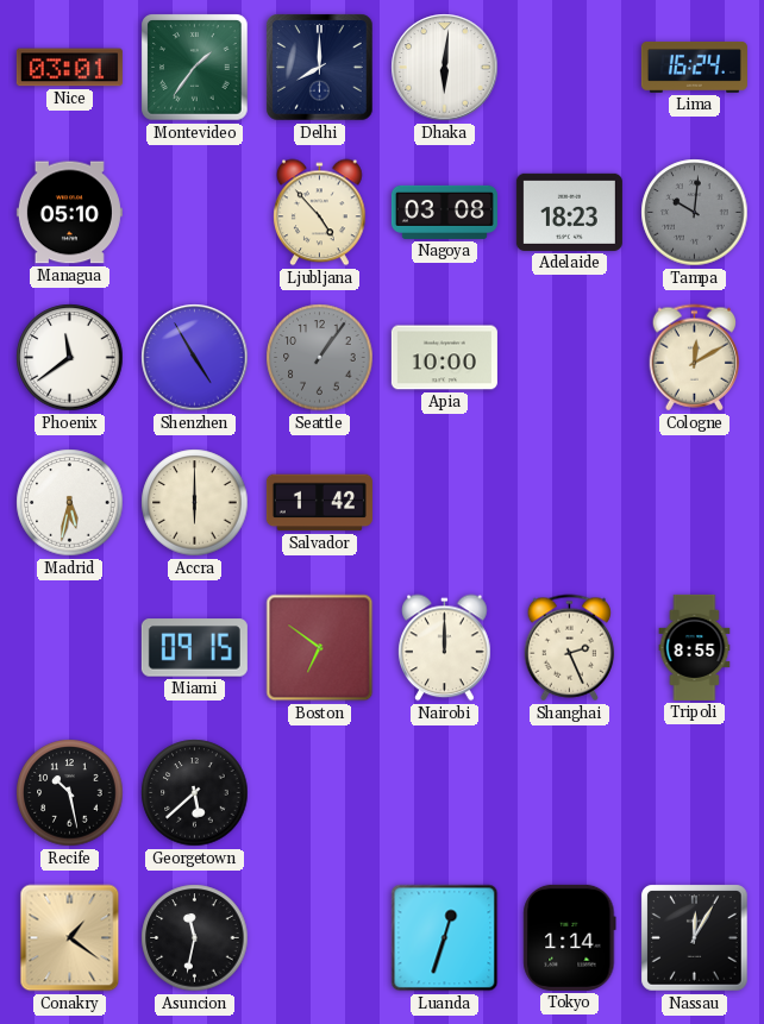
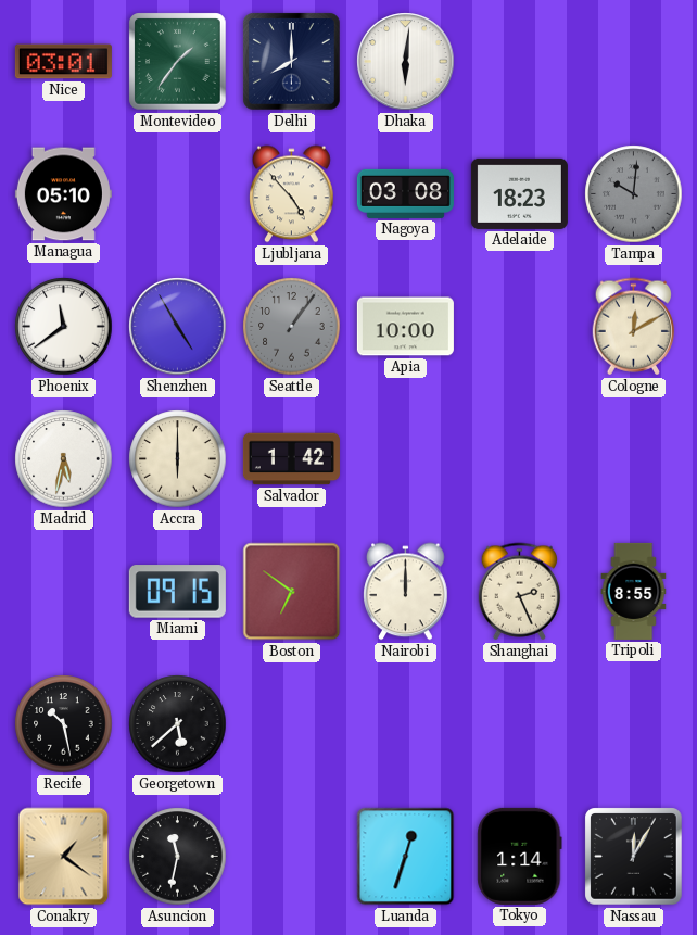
Lima: 16:24 -> none (694, 68)
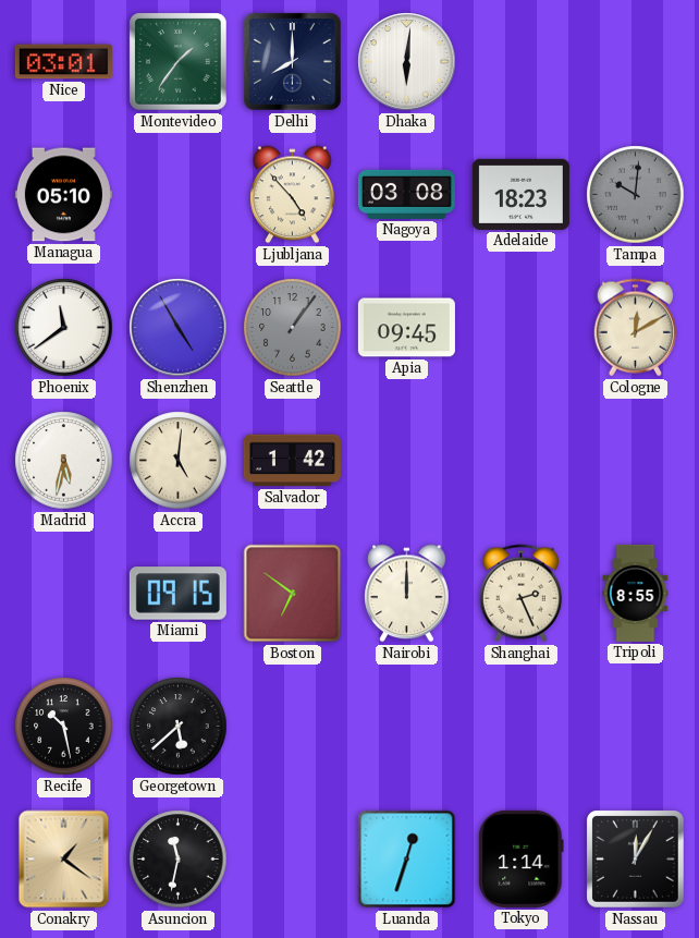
Apia: 10:00 -> 09:45 (406, 328)
Accra: 6:00 -> 5:01 (179, 461)
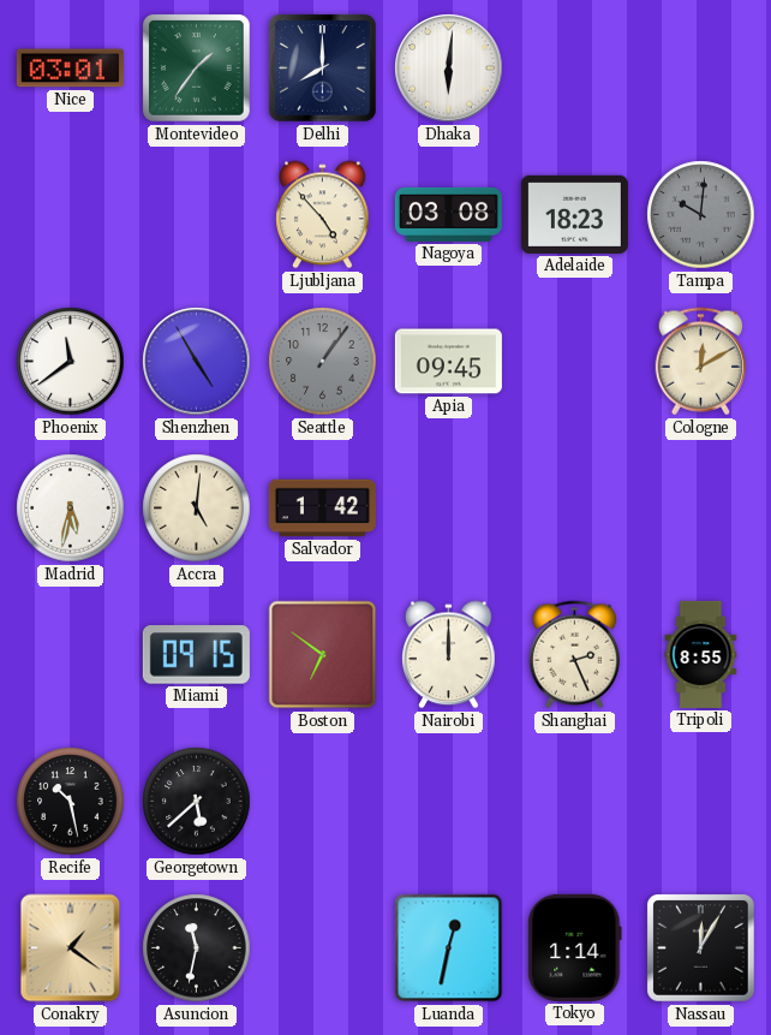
Managua: 05:10 -> none (63, 195)
Luanda: 12:33 -> 12:32 (449, 948)
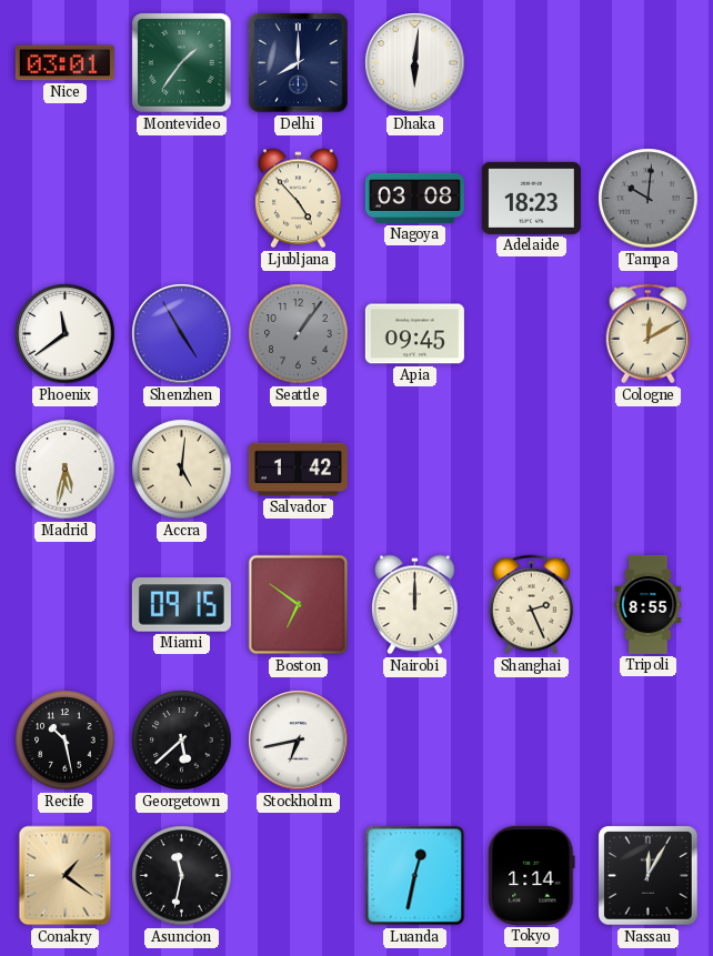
Stockholm: none -> 6:43 (299, 741)
